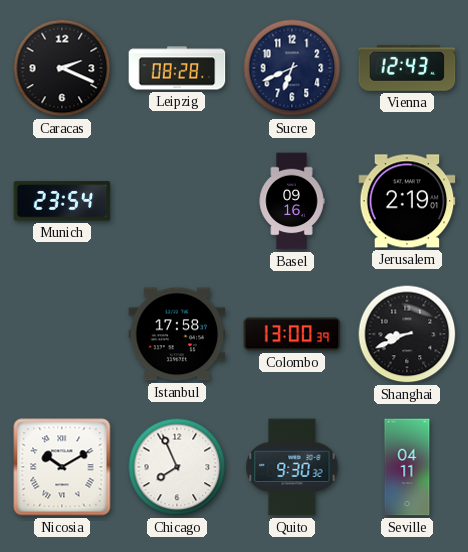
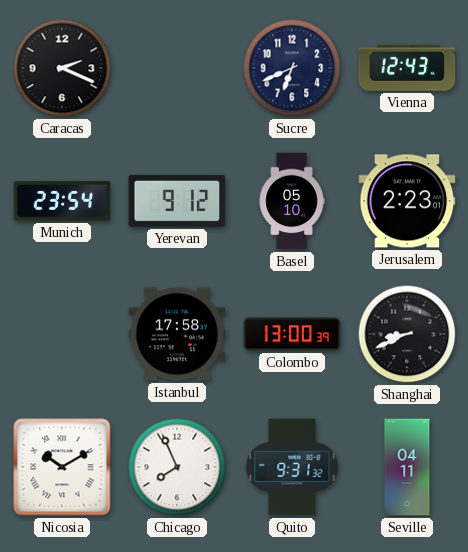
Leipzig: 08:28 -> none (177, 68)
Yerevan: none -> 9:12 (177, 201)
Basel: 09:16 -> 05:10 (292, 201)
Jerusalem: 2:19 -> 2:23 (407, 201)
Quito: 9:30 -> 9:31 (292, 467)
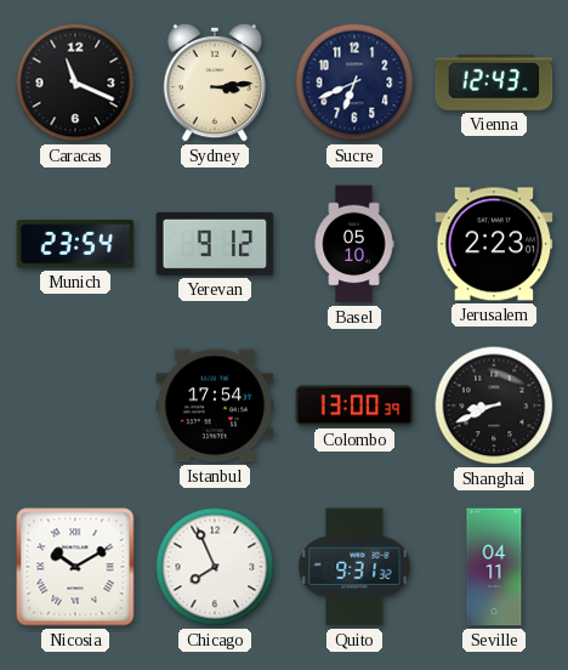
Caracas: 2:19 -> 11:19 (75, 83)
Sydney: none -> 3:14 (214, 83)
Istanbul: 17:58 -> 17:54 (215, 405)
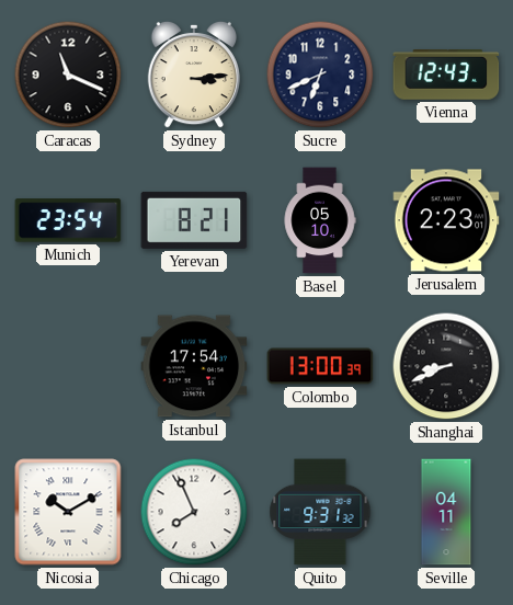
Yerevan: 9:12 -> 8:21 (194, 220)
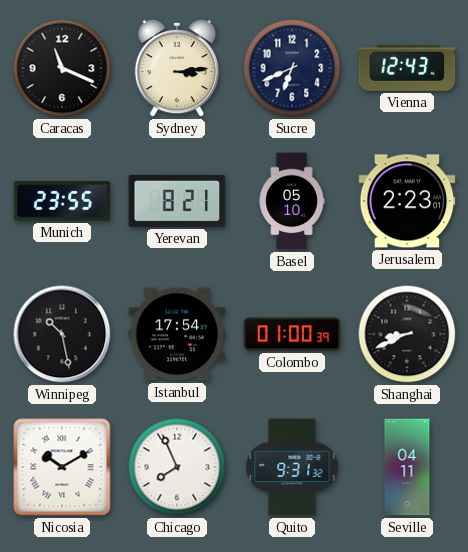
Munich: 23:54 -> 23:55 (62, 201)
Winnipeg: none -> 10:28 (62, 334)
Colombo: 13:00 -> 01:00 (292, 334)
